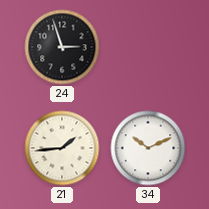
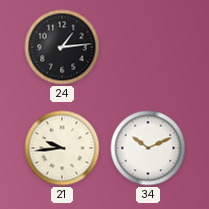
24: 2:57 -> 1:14 (62, 47)
21: 1:44 -> 9:44 (62, 148)
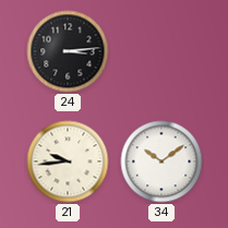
24: 1:14 -> 3:14 (68, 51)
34: 10:11 -> 10:09 (161, 161)
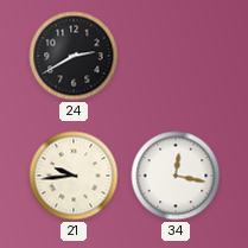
24: 3:14 -> 2:40 (74, 56)
34: 10:09 -> 12:17 (176, 176)
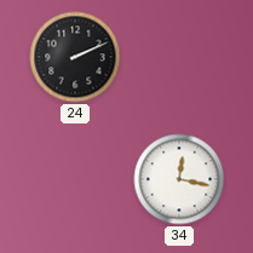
24: 2:40 -> 2:11 (75, 57)
21: 9:44 -> none (74, 176)
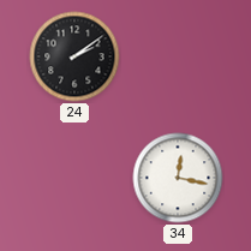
24: 2:11 -> 2:09 (74, 56)
